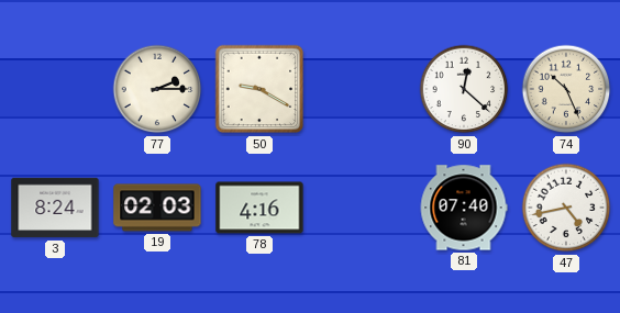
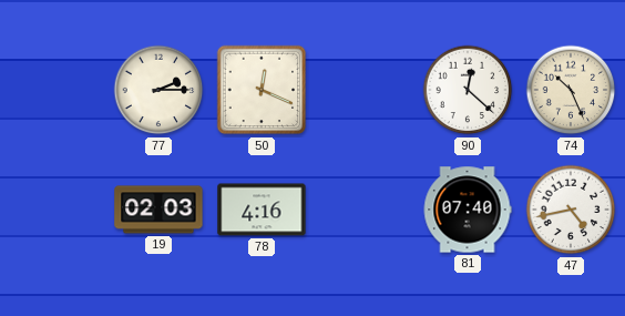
50: 9:20 -> 12:19 (262, 90)
3: 8:24 -> none (55, 208)
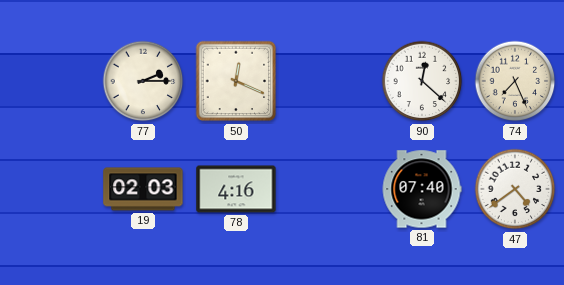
74: 10:26 -> 7:26 (515, 81)
47: 4:43 -> 4:39 (515, 189)
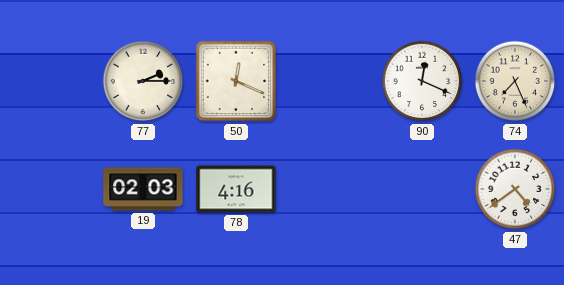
90: 12:22 -> 12:19 (422, 81)
81: 07:40 -> none (422, 189)
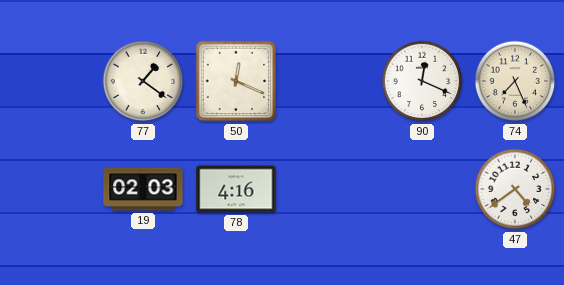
77: 2:15 -> 1:21 (143, 81)
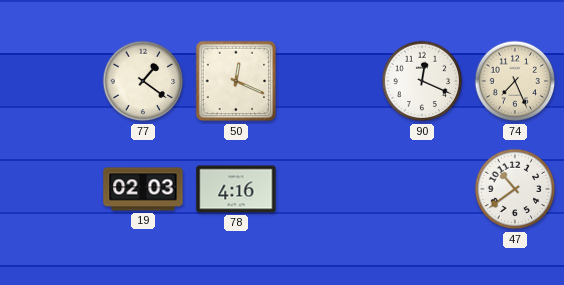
47: 4:39 -> 10:39 (515, 189)
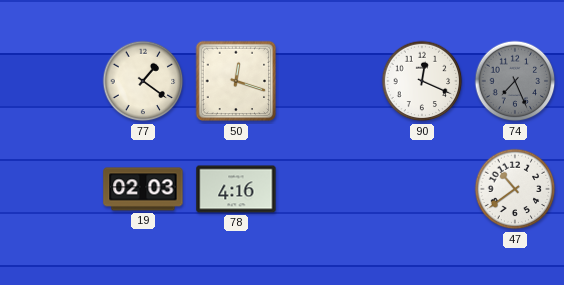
50: 12:19 -> 12:18 (236, 81)
74 dial: cream -> grey (515, 81)
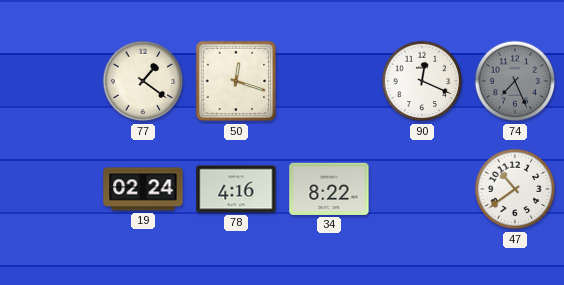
19: 02:03 -> 02:24 (143, 189)
34: none -> 8:22 (329, 189)
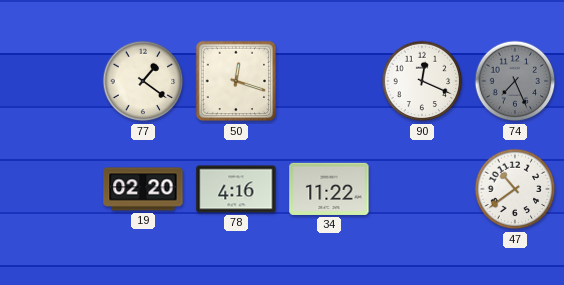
19: 02:24 -> 02:20 (143, 189)
34: 8:22 -> 11:22 (329, 189)
